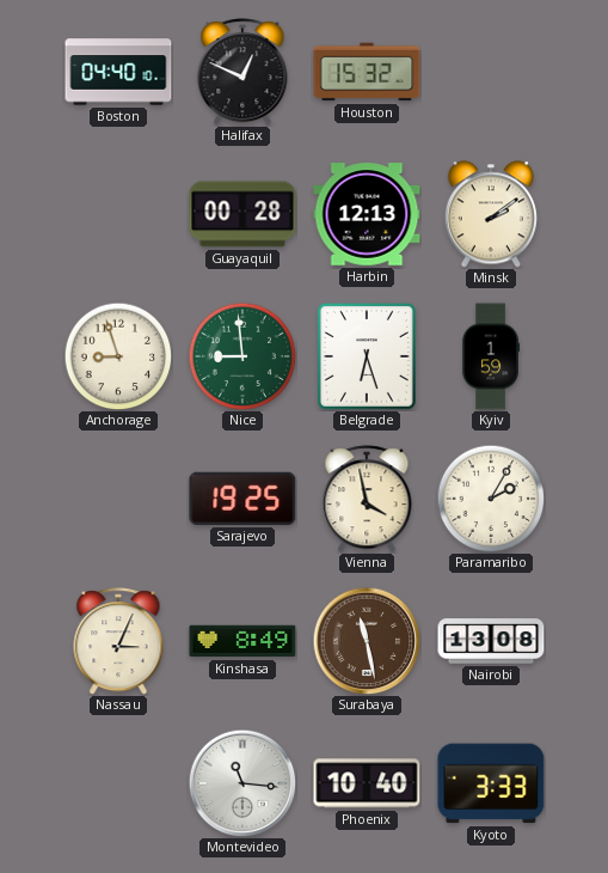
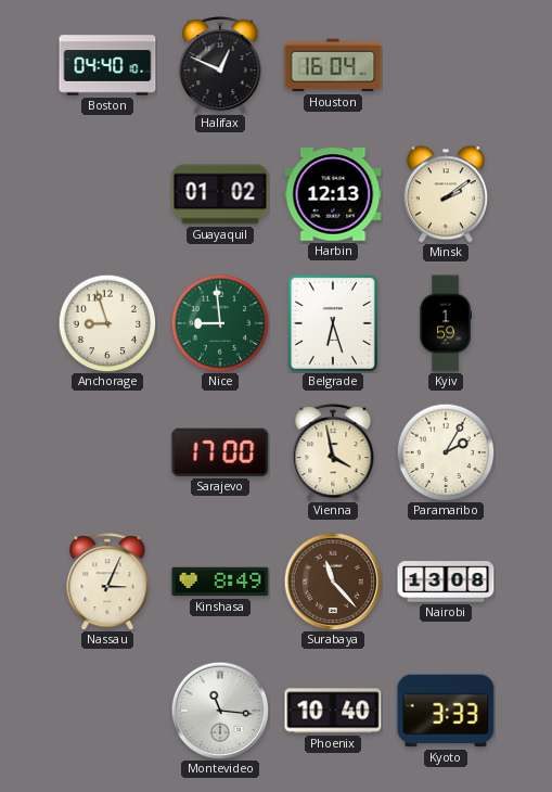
Houston: 15:32 -> 16:04 (333, 65)
Guayaquil: 00:28 -> 01:02 (220, 194)
Sarajevo: 19:25 -> 17:00 (220, 452)
Surabaya: 11:28 -> 11:23 (333, 582)
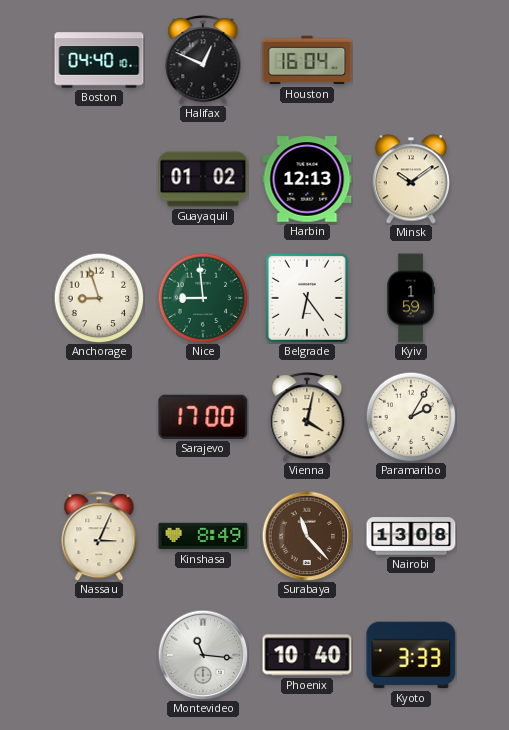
Minsk: 2:09 -> 10:09 (410, 179)
Belgrade: 6:27 -> 6:24 (307, 298)
Vienna: 3:58 -> 4:02 (307, 417)
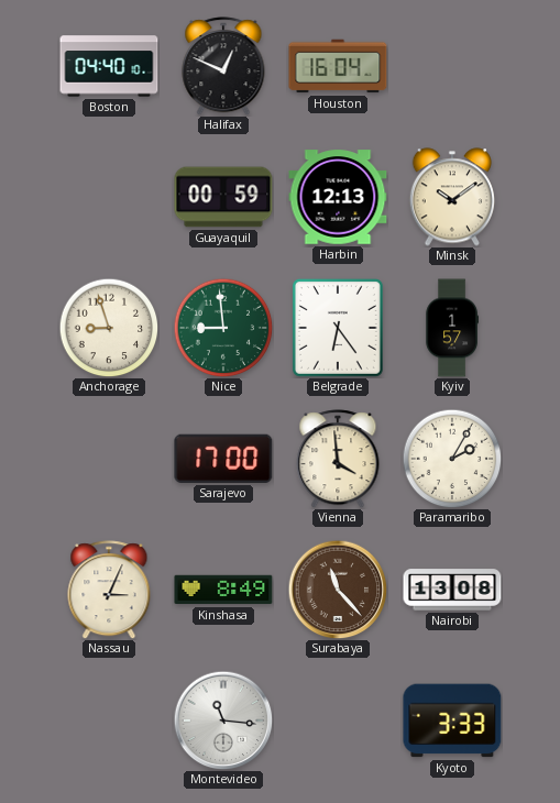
Guayaquil: 01:02 -> 00:59 (223, 197)
Kyiv: 1:59 -> 1:57 (452, 328)
Vienna: 4:02 -> 3:59 (338, 459)
Phoenix: 10:40 -> none (307, 655)
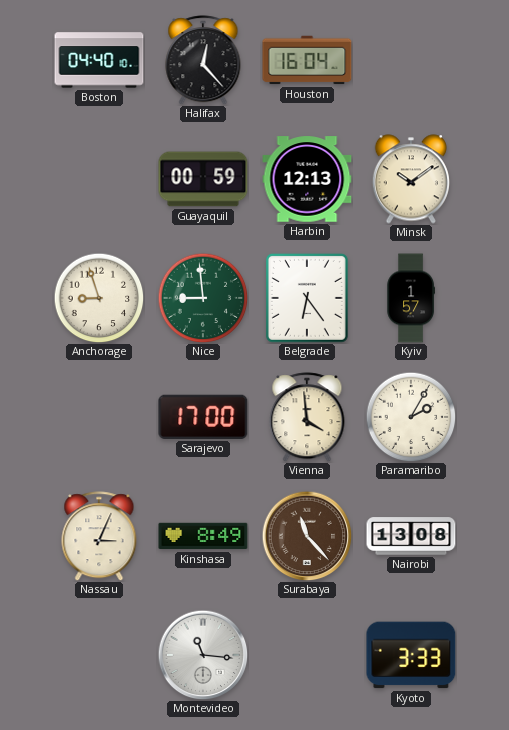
Halifax: 12:49 -> 12:23 (203, 60)
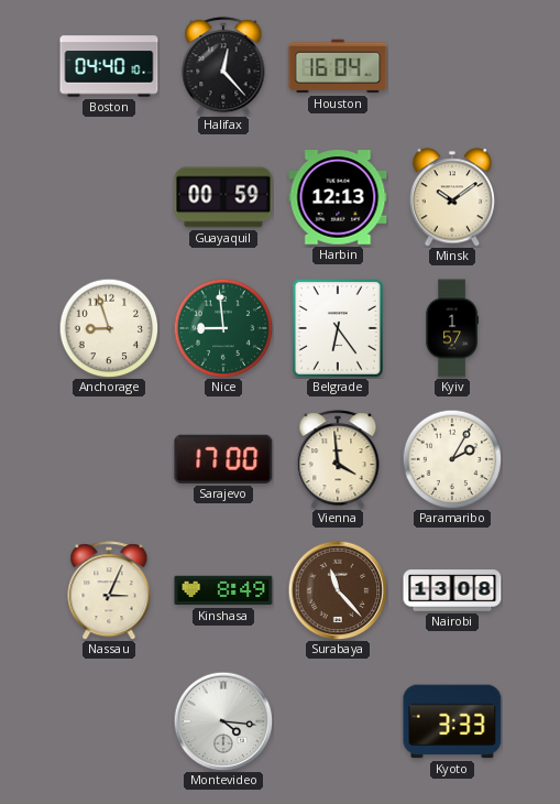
Montevideo: 11:16 -> 4:16 (223, 721)
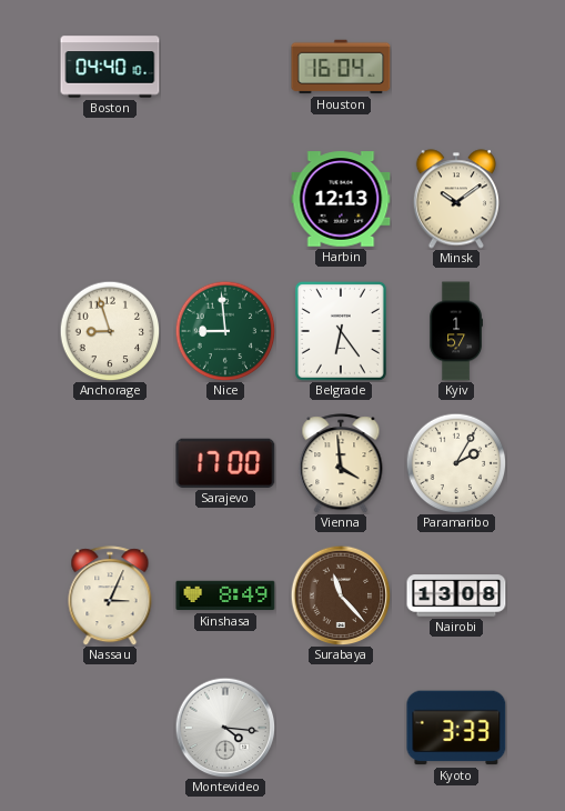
Halifax: 12:23 -> none (223, 66)
Guayaquil: 00:59 -> none (223, 197)
